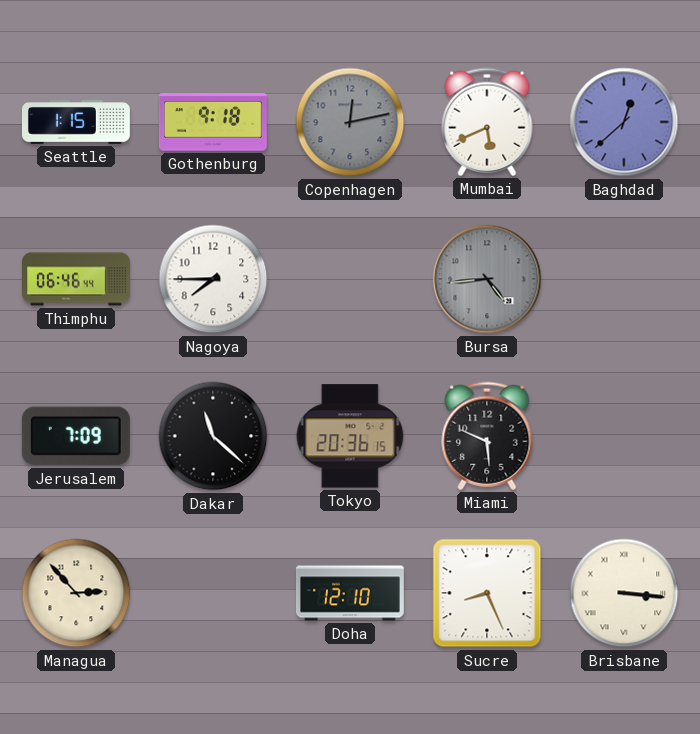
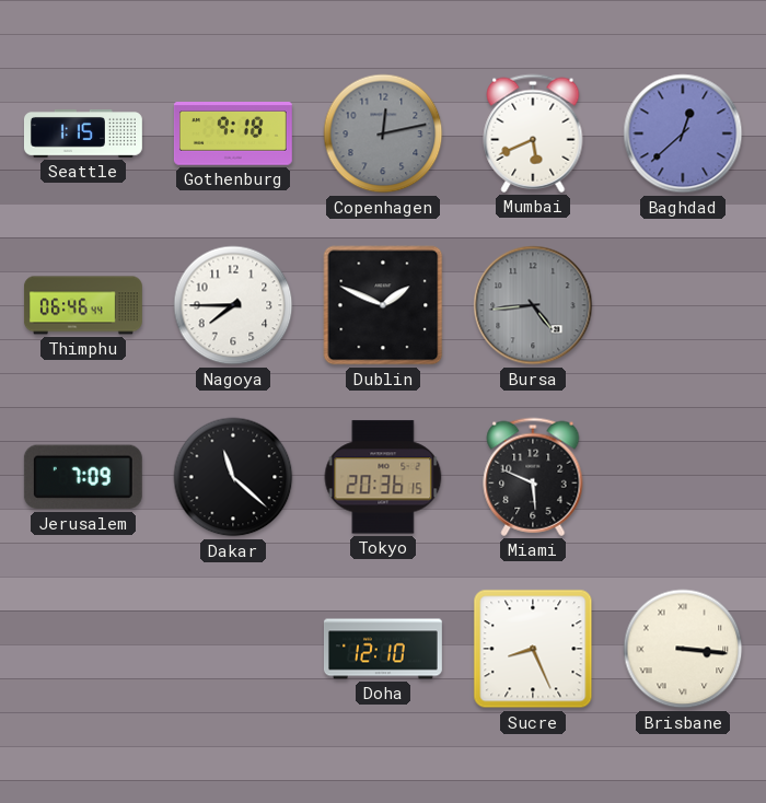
Dublin: none -> 1:49 (383, 305)
Managua: 2:53 -> none (76, 593)
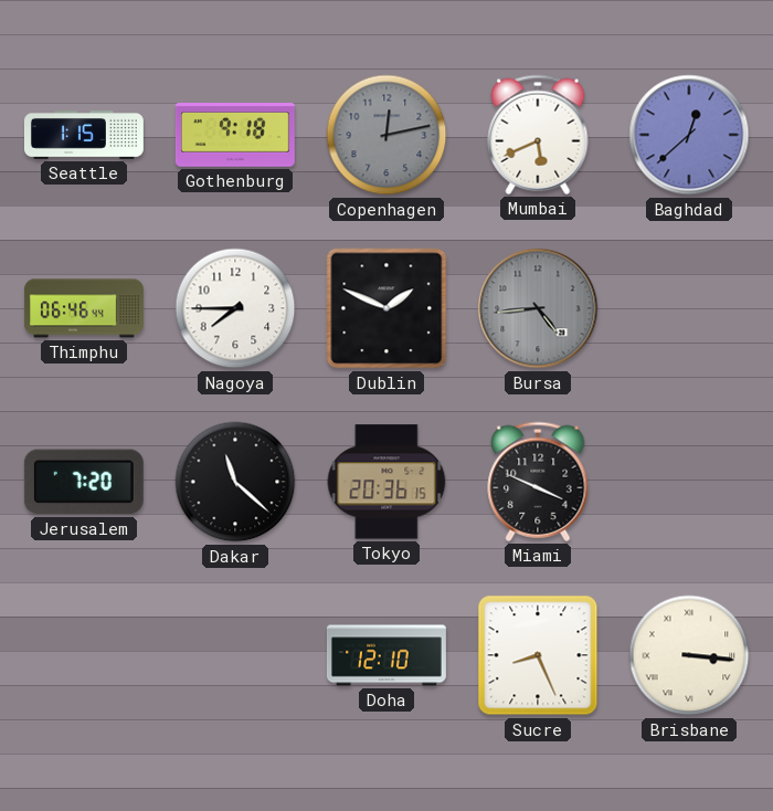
Jerusalem: 7:09 -> 7:20 (84, 482)
Miami: 5:49 -> 3:49 (538, 482)
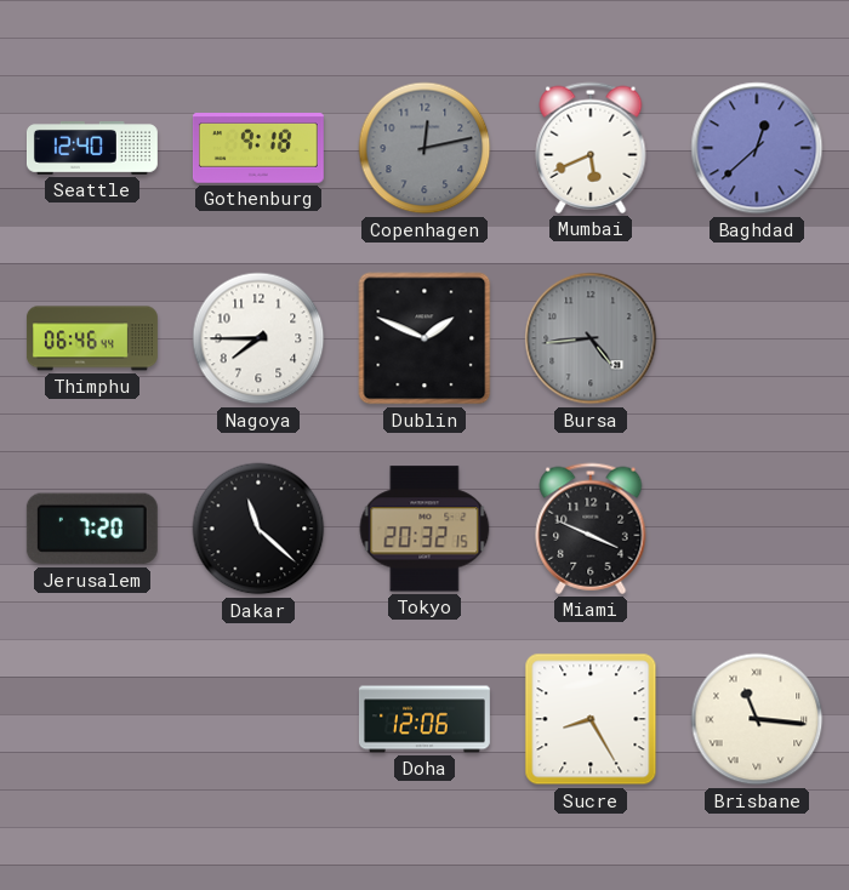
Seattle: 1:15 -> 12:40 (92, 149)
Tokyo: 20:36 -> 20:32 (424, 529)
Doha: 12:10 -> 12:06 (424, 719)
Sucre: 8:26 -> 8:25 (591, 719)
Brisbane: 3:16 -> 11:16 (757, 719)
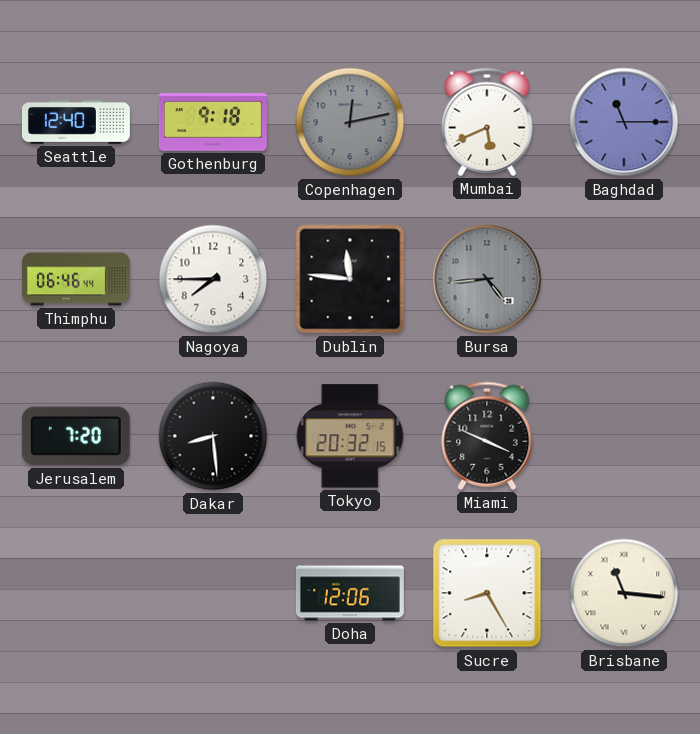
Baghdad: 12:38 -> 11:15 (624, 122)
Dublin: 1:49 -> 11:46 (350, 279)
Dakar: 11:22 -> 8:29 (213, 436)
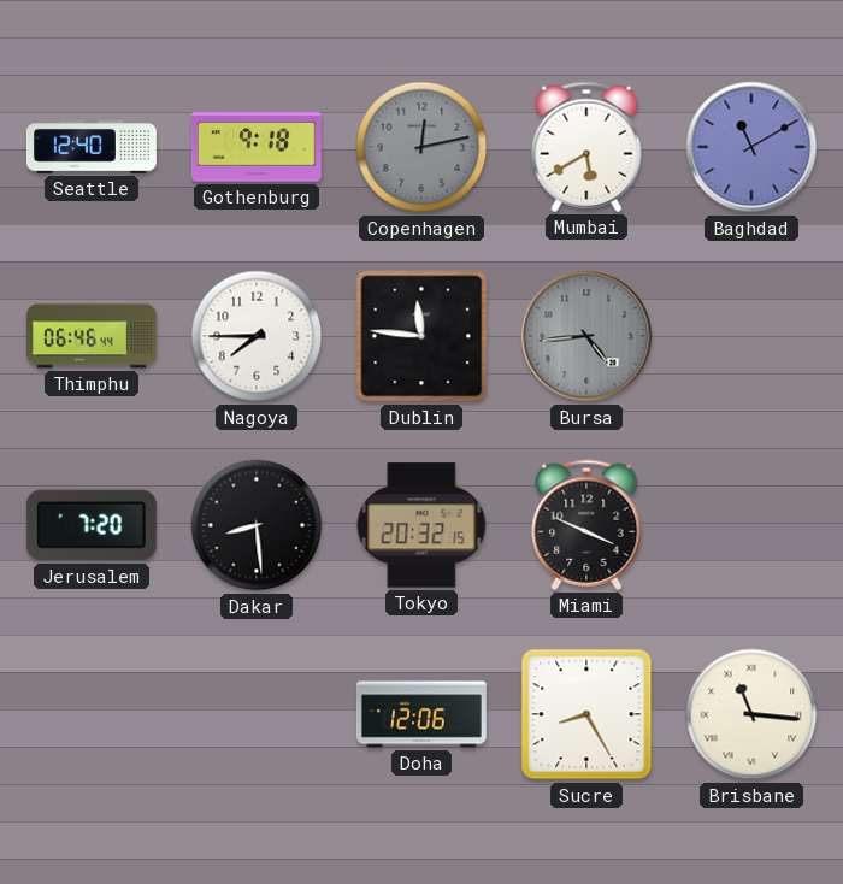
Mumbai: 5:41 -> 5:40 (586, 147)
Baghdad: 11:15 -> 11:10 (751, 147)
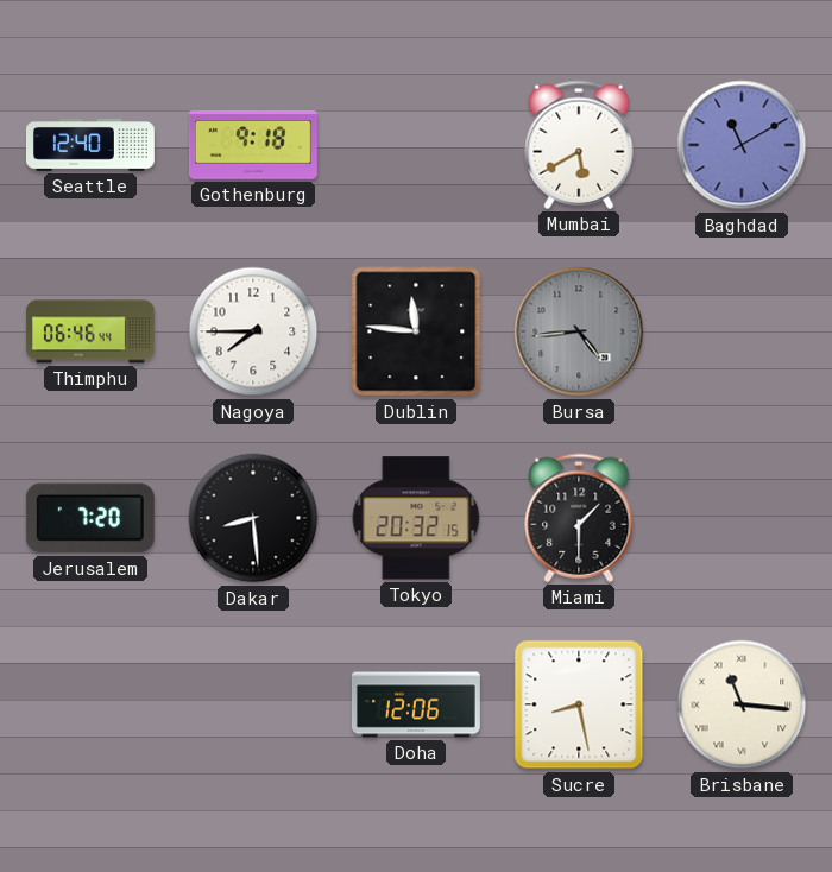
Copenhagen: 12:13 -> none (421, 147)
Miami: 3:49 -> 1:30 (579, 518)
Sucre: 8:25 -> 8:28 (579, 704)
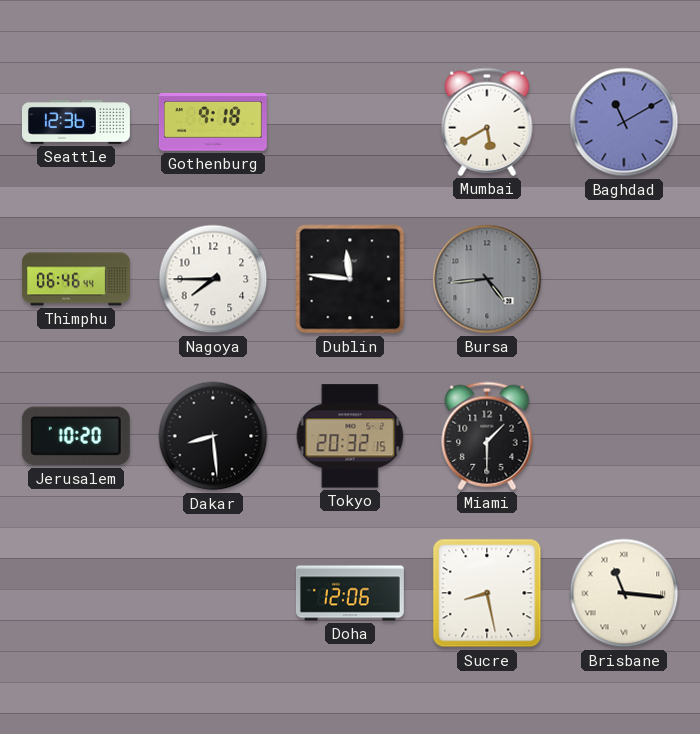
Seattle: 12:40 -> 12:36 (76, 123)
Jerusalem: 7:20 -> 10:20 (76, 436)
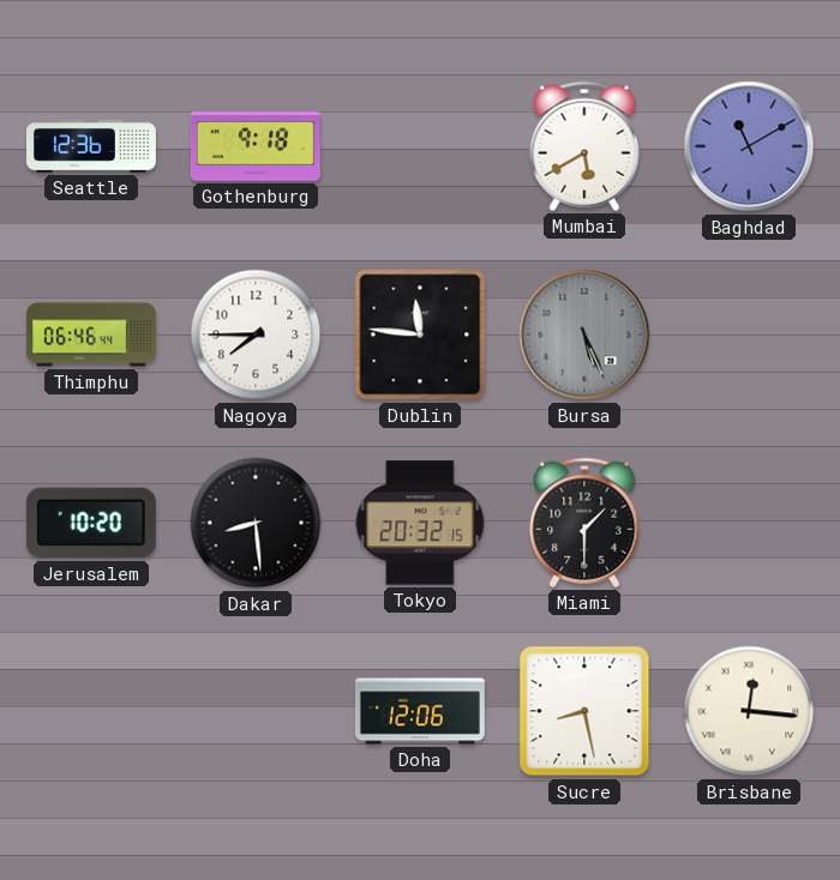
Bursa: 4:44 -> 5:26 (584, 334)
Brisbane: 11:16 -> 12:16 (749, 711)
